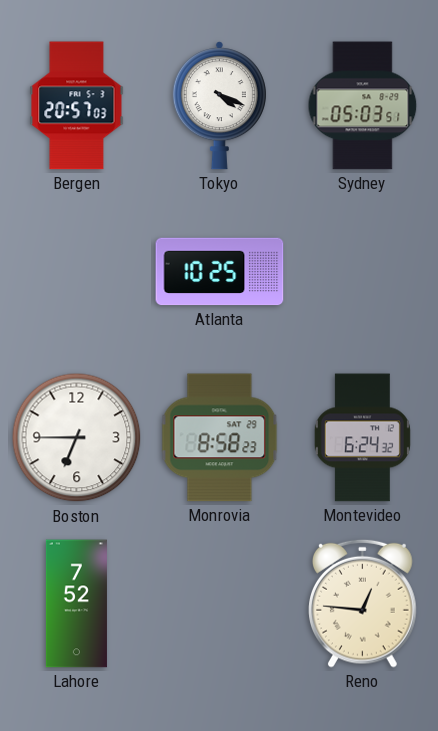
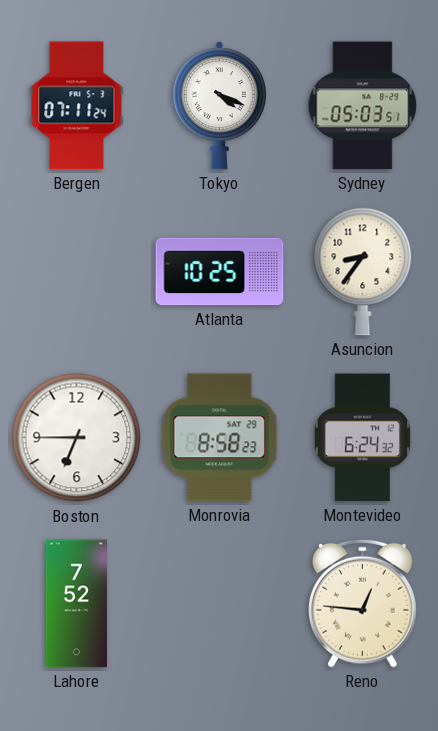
Bergen: 20:57 -> 07:11 (77, 106)
Asuncion: none -> 8:36 (363, 271)
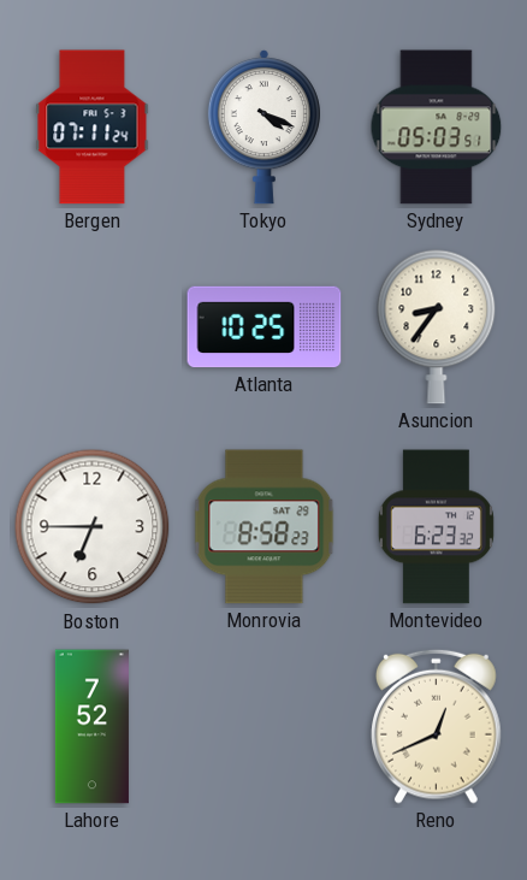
Montevideo: 6:24 -> 6:23 (436, 527)
Reno: 12:46 -> 12:41 (437, 726)
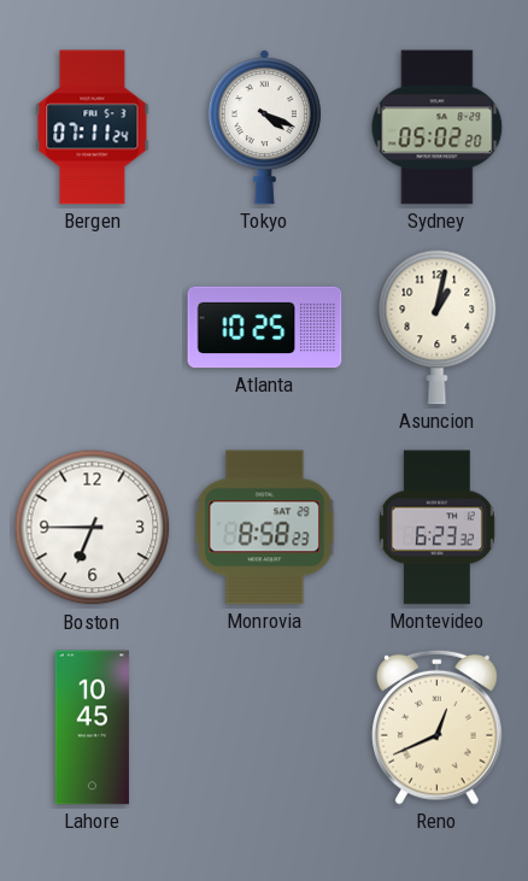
Sydney: 05:03 -> 05:02 (438, 128)
Asuncion: 8:36 -> 1:02 (438, 327)
Lahore: 7:52 -> 10:45 (92, 728)
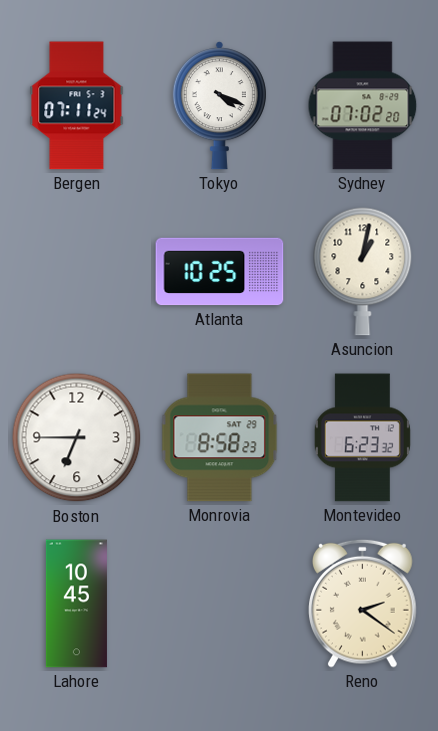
Sydney: 05:02 -> 07:02 (363, 106)
Reno: 12:41 -> 2:21 (363, 603)
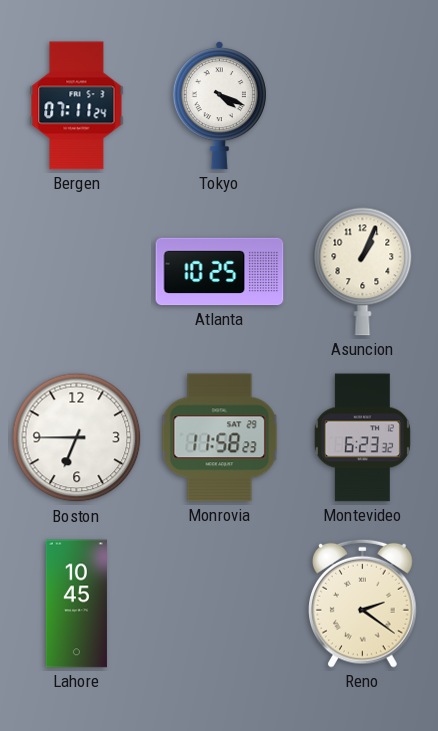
Sydney: 07:02 -> none (363, 106)
Asuncion: 1:02 -> 1:04 (363, 271)
Monrovia: 8:58 -> 11:58 (220, 438)
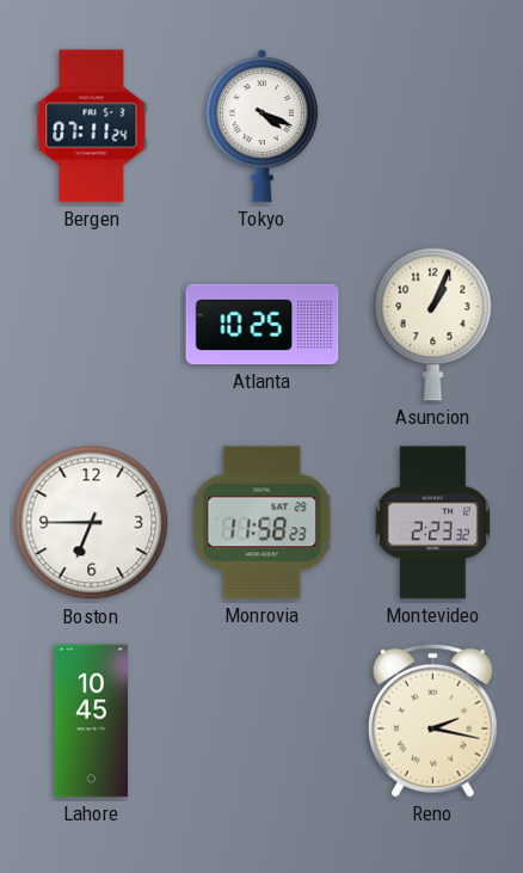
Montevideo: 6:23 -> 2:23 (432, 523)
Reno: 2:21 -> 2:17 (433, 720)
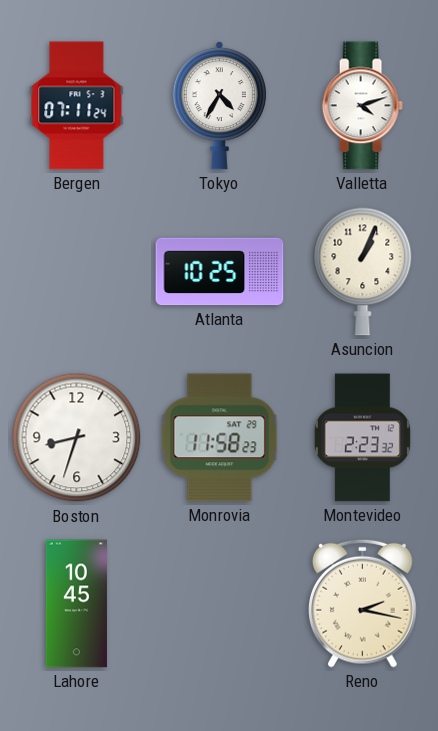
Tokyo: 4:19 -> 4:35 (219, 106)
Valletta: none -> 4:12 (362, 106)
Boston: 6:45 -> 8:33 (77, 438)
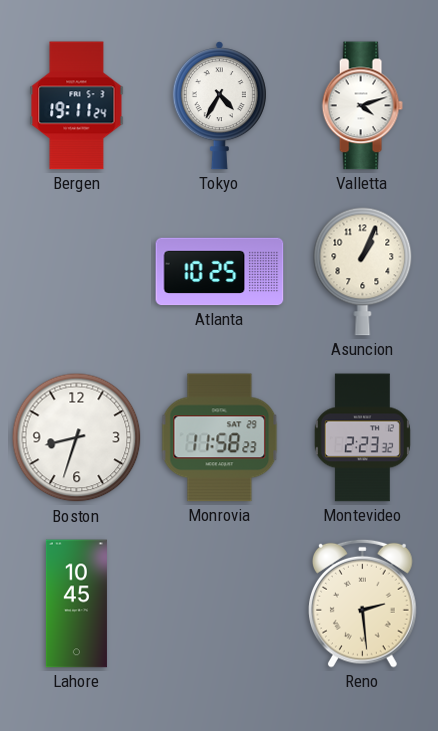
Bergen: 07:11 -> 19:11 (77, 106)
Reno: 2:17 -> 2:29 (363, 603)
